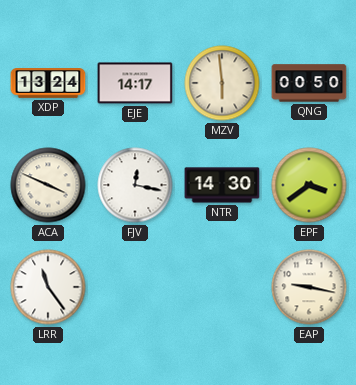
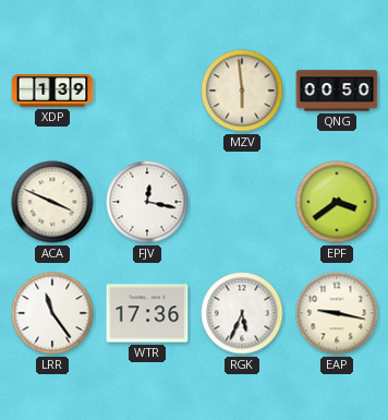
XDP: 13:24 -> 1:39 (52, 91)
EJE: 14:17 -> none (135, 83)
NTR: 14:30 -> none (222, 185)
WTR: none -> 17:36 (147, 313)
RGK: none -> 5:34 (242, 313)
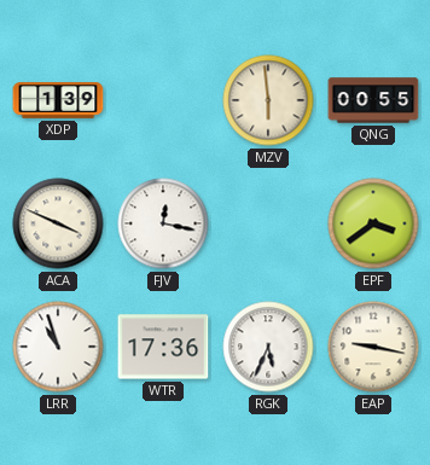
QNG: 00:50 -> 00:55 (373, 100)
LRR: 11:24 -> 10:57 (58, 347)
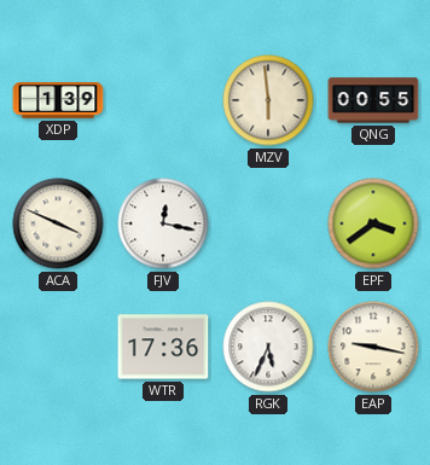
LRR: 10:57 -> none (58, 347)
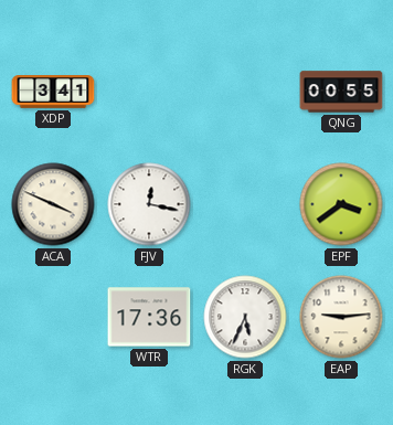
XDP: 1:39 -> 3:41 (53, 92)
MZV: 5:59 -> none (268, 100)
EAP: 9:17 -> 9:14 (341, 317)
